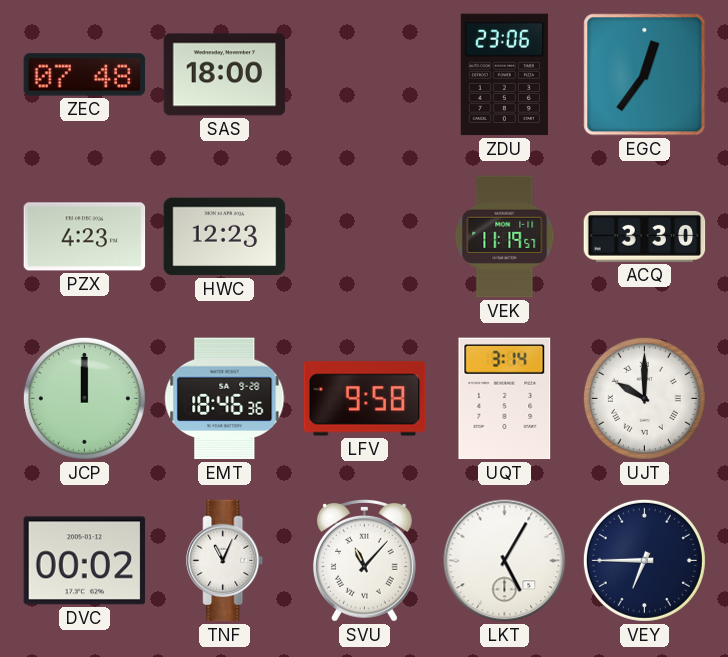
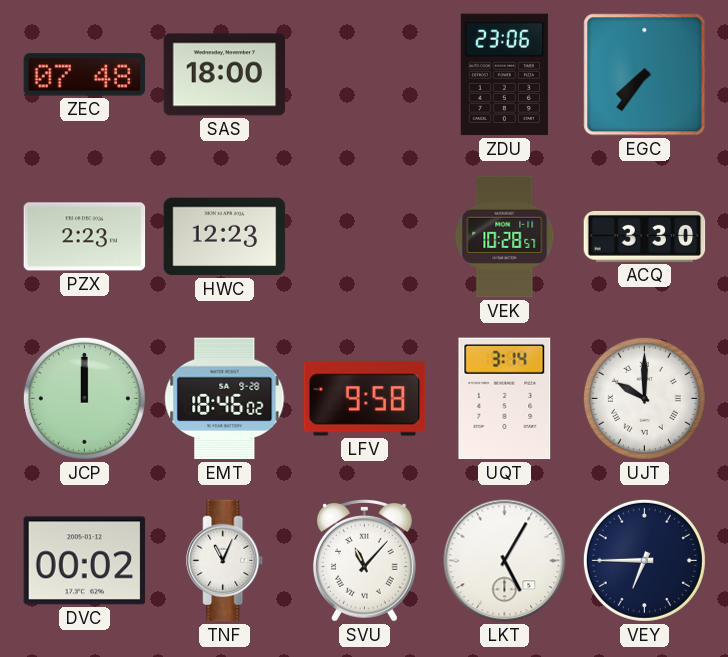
EGC: 12:36 -> 7:36 (645, 75)
PZX: 4:23 -> 2:23 (85, 237)
VEK: 11:19 -> 10:28 (505, 237)
EMT: 18:46:36 -> 18:46:02 (225, 399)
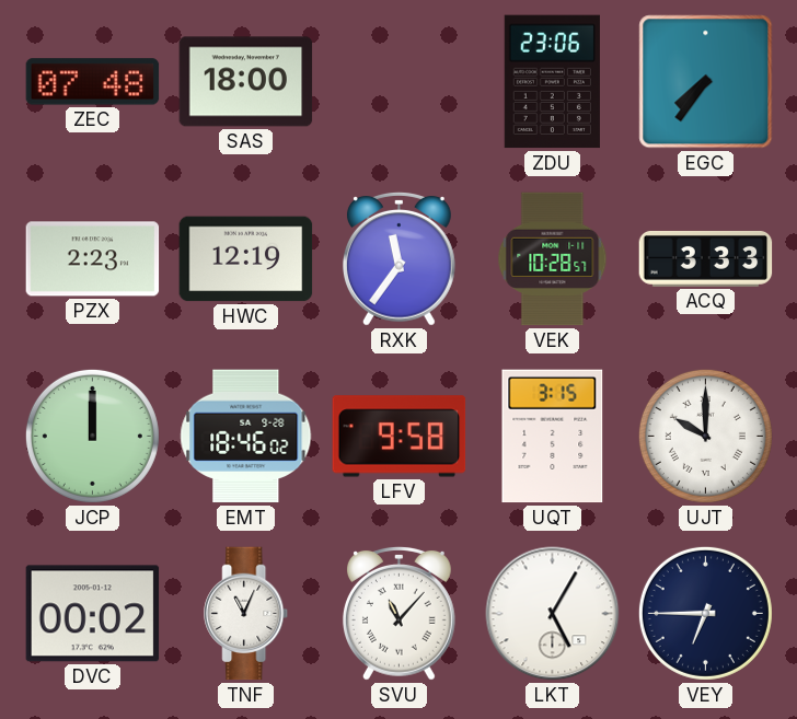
HWC: 12:23 -> 12:19 (246, 259)
RXK: none -> 11:36 (399, 258)
ACQ: 3:30 -> 3:33 (706, 259)
UQT: 3:14 -> 3:15 (553, 437)
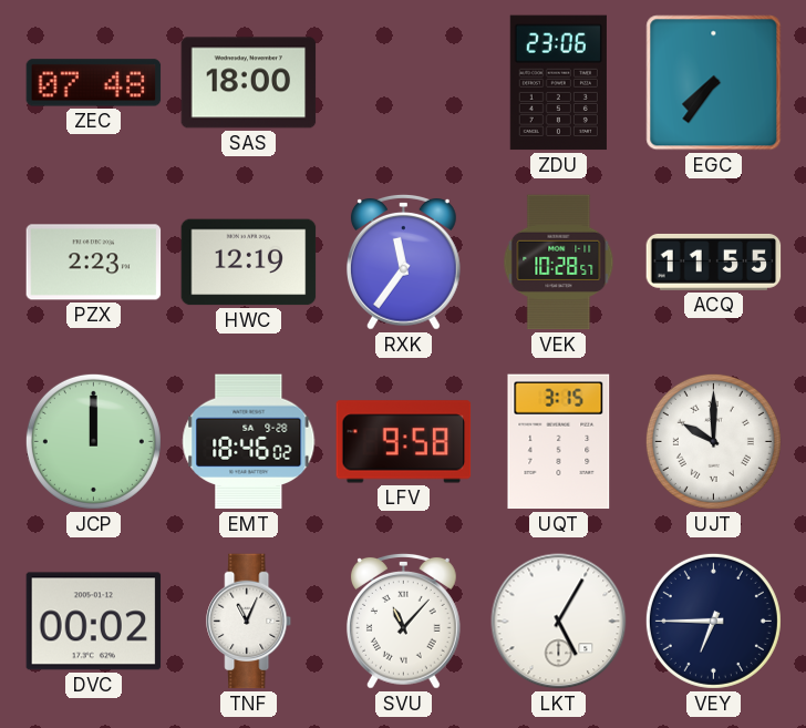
ACQ: 3:33 -> 11:55 (714, 263)
